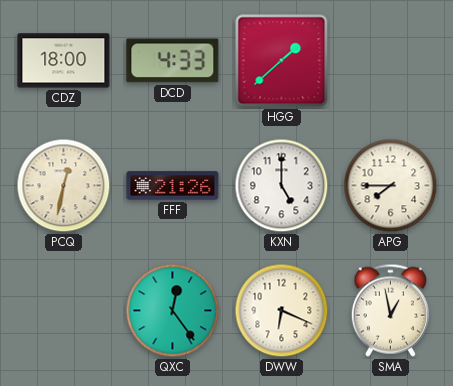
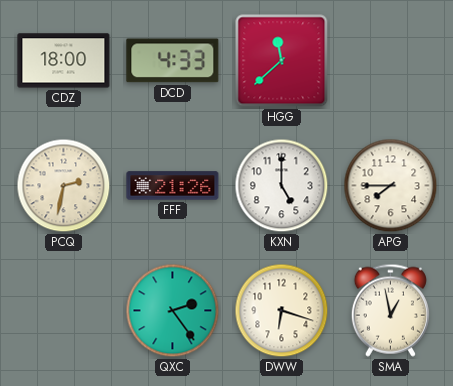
HGG: 1:38 -> 11:38 (282, 61)
PCQ: 12:32 -> 2:32 (64, 186)
QXC: 12:24 -> 2:24 (173, 311)
DWW: 6:19 -> 6:18 (282, 311)
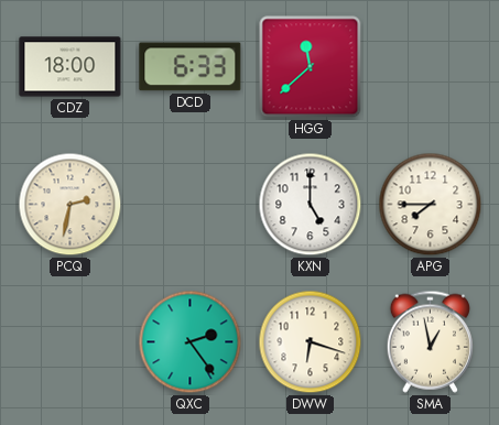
DCD: 4:33 -> 6:33 (191, 67)
FFF: 21:26 -> none (173, 186)
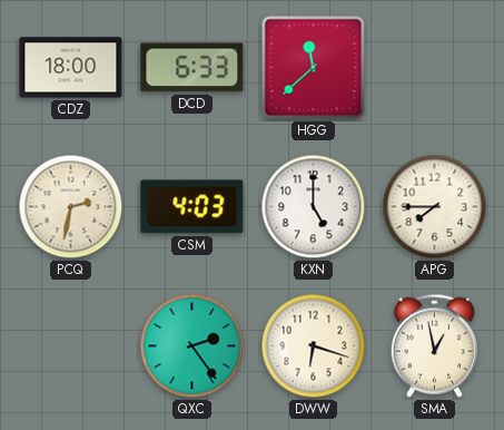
CSM: none -> 4:03 (192, 207)
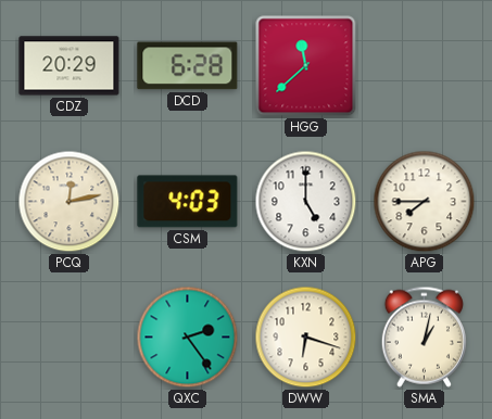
CDZ: 18:00 -> 20:29 (70, 66)
DCD: 6:33 -> 6:28 (188, 66)
PCQ: 2:32 -> 12:13 (70, 202)
SMA: 12:58 -> 1:02 (424, 337)
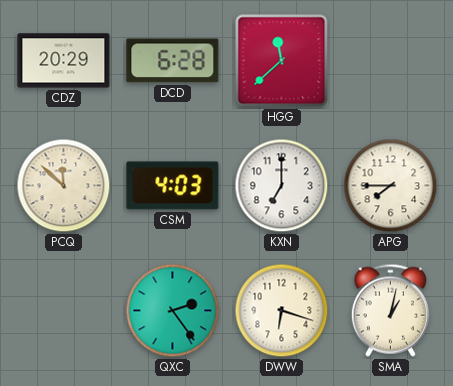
PCQ: 12:13 -> 11:52 (64, 186)
KXN: 5:00 -> 7:00 (282, 186)
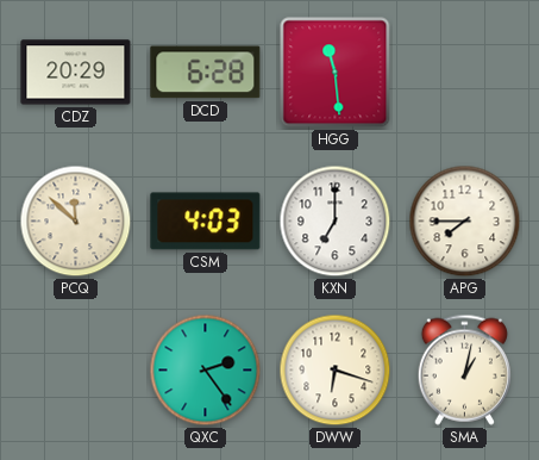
HGG: 11:38 -> 11:29 (336, 73)
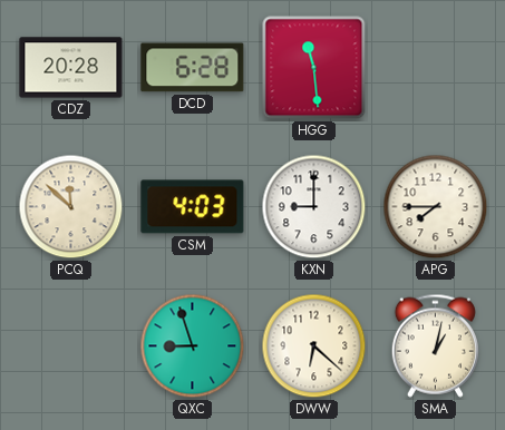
CDZ: 20:29 -> 20:28 (71, 68)
KXN: 7:00 -> 9:00 (314, 207)
QXC: 2:24 -> 8:57 (193, 346)
DWW: 6:18 -> 6:22 (314, 346)
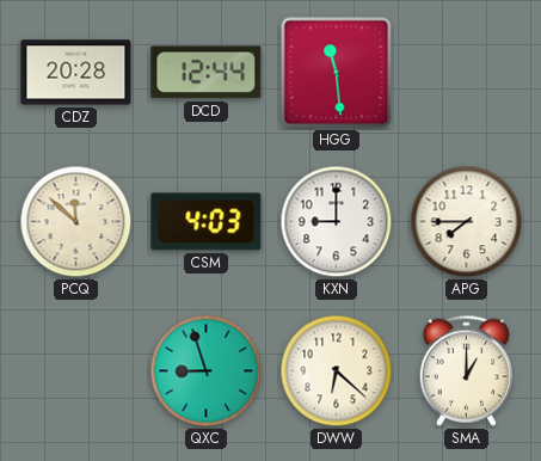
DCD: 6:28 -> 12:44 (207, 73)
SMA: 1:02 -> 1:00 (466, 370)
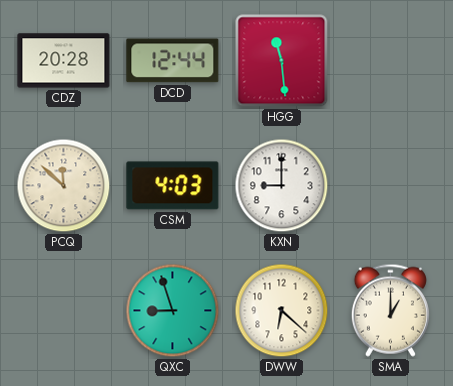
APG: 7:45 -> none (467, 222)
